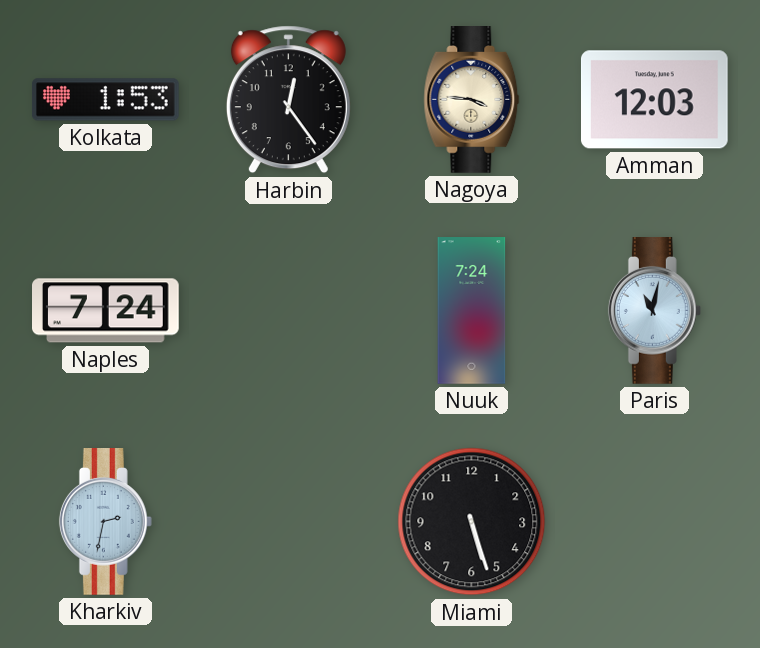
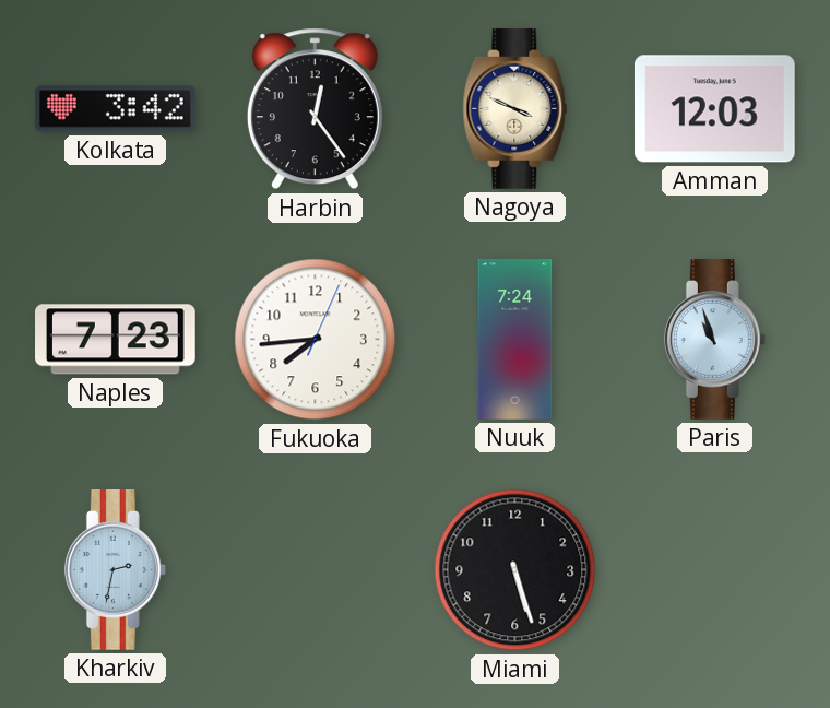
Kolkata: 1:53 -> 3:42 (115, 109)
Nagoya: 3:46 -> 3:49 (515, 109)
Naples: 7:24 -> 7:23 (116, 340)
Fukuoka: none -> 7:44 (316, 340)
Paris: 11:02 -> 10:57 (714, 340)
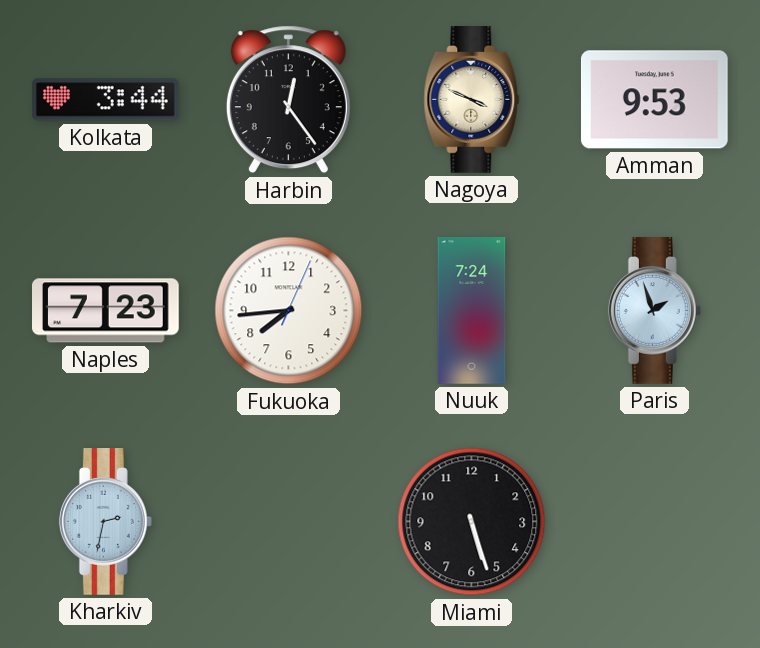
Kolkata: 3:42 -> 3:44 (105, 100)
Amman: 12:03 -> 9:53 (654, 100)
Paris: 10:57 -> 1:57 (654, 311)
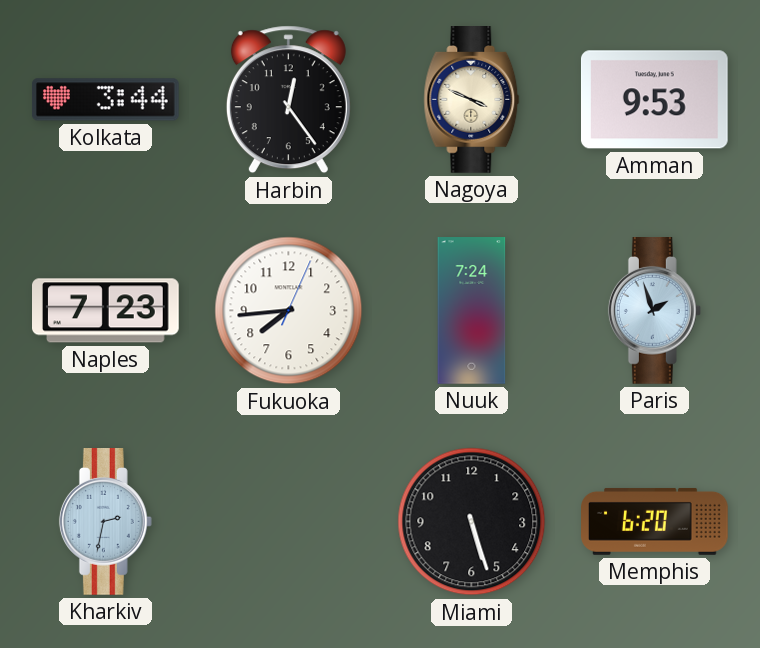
Memphis: none -> 6:20 (655, 521)
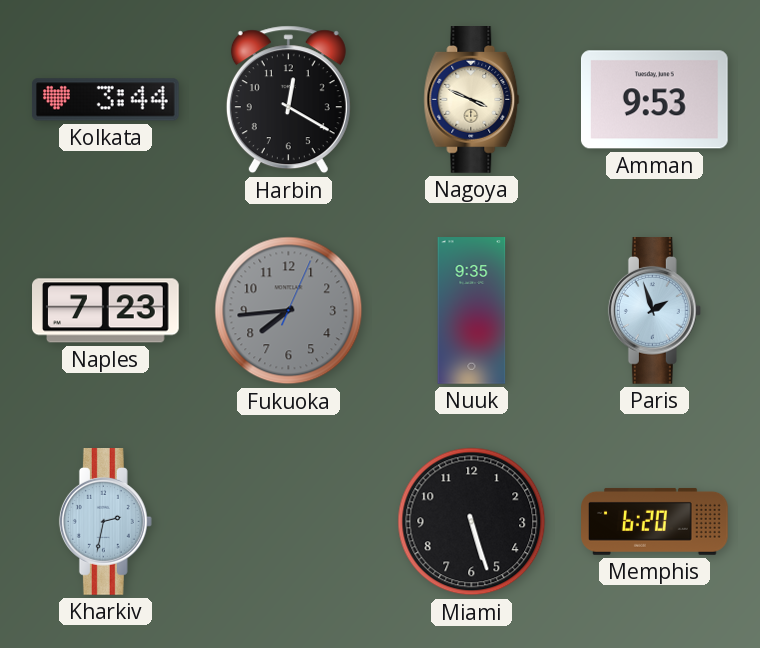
Harbin: 12:24 -> 12:20 (288, 100)
Fukuoka dial: white -> grey (289, 311)
Nuuk: 7:24 -> 9:35 (472, 311)
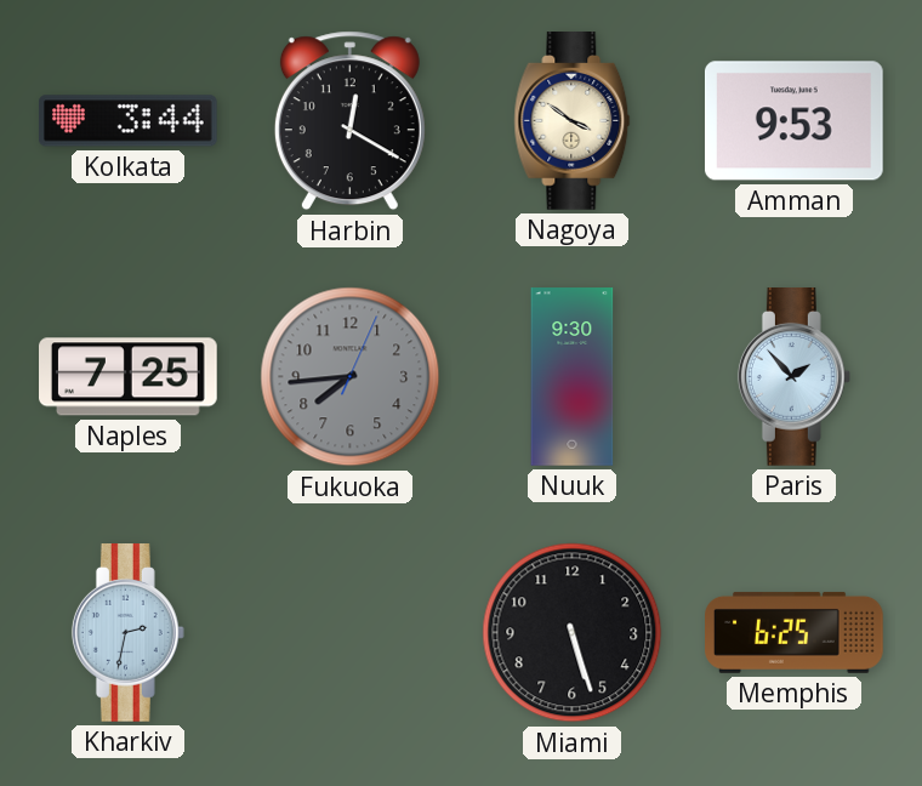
Nagoya: 3:49 -> 3:51 (573, 121)
Naples: 7:23 -> 7:25 (129, 377)
Nuuk: 9:35 -> 9:30 (573, 377)
Paris: 1:57 -> 1:53 (793, 377)
Memphis: 6:20 -> 6:25 (795, 632)
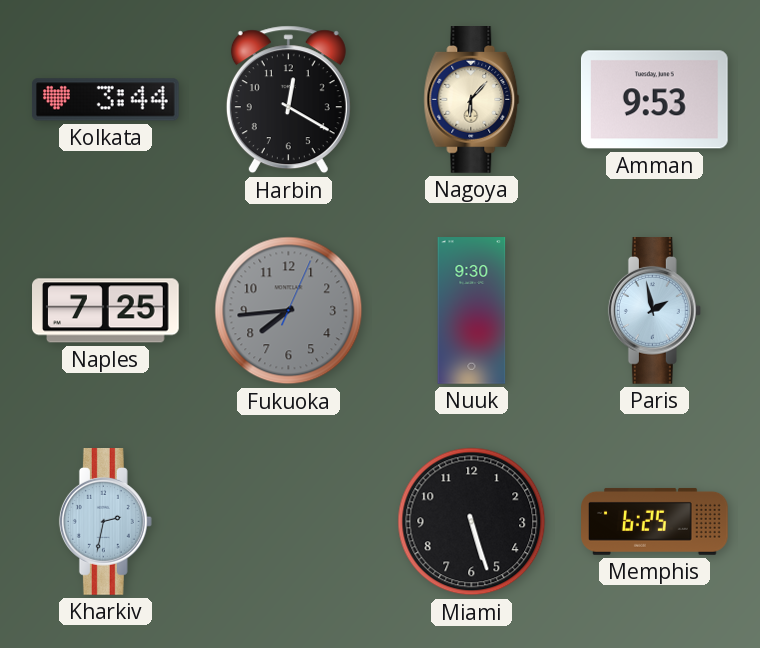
Nagoya: 3:51 -> 6:07 (472, 100)
Paris: 1:53 -> 1:58 (654, 311)
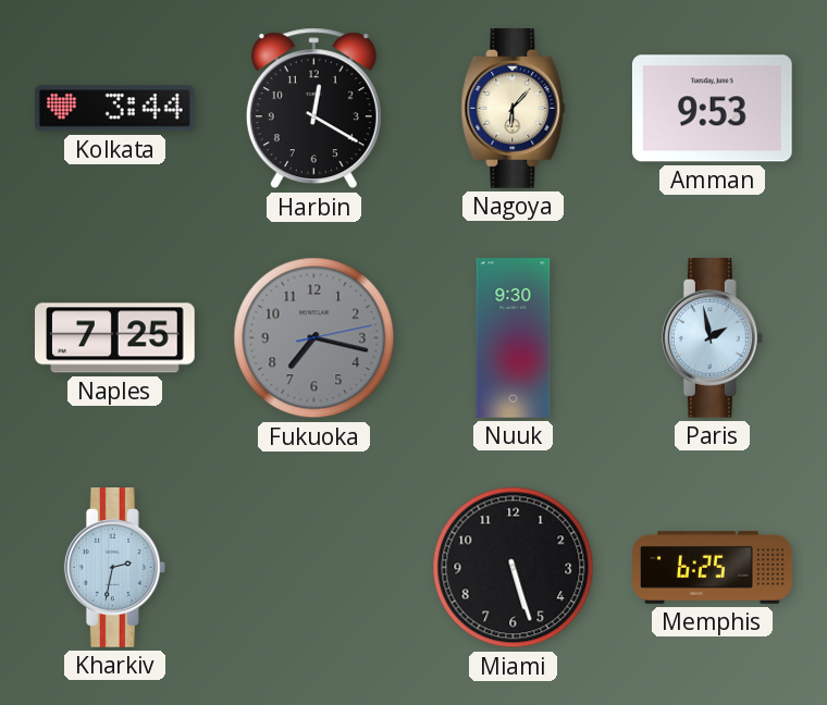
Fukuoka: 7:44 -> 7:17 (314, 338)
